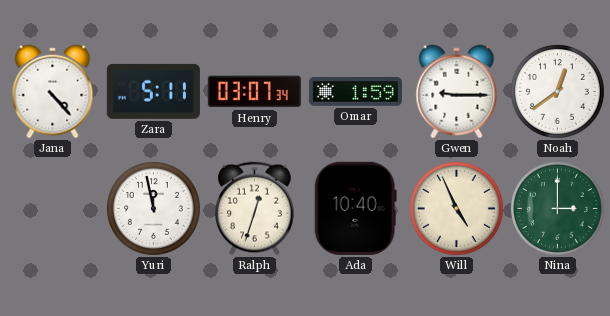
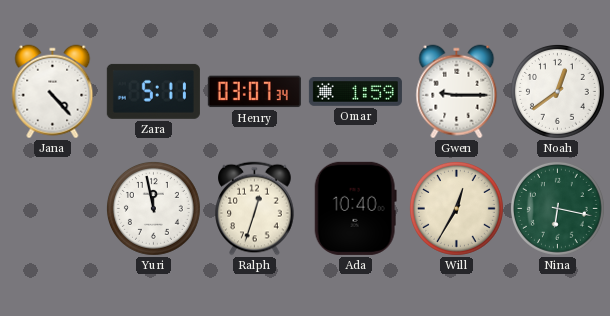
Will: 4:56 -> 12:35 (456, 208)
Nina: 3:00 -> 6:17 (557, 208)
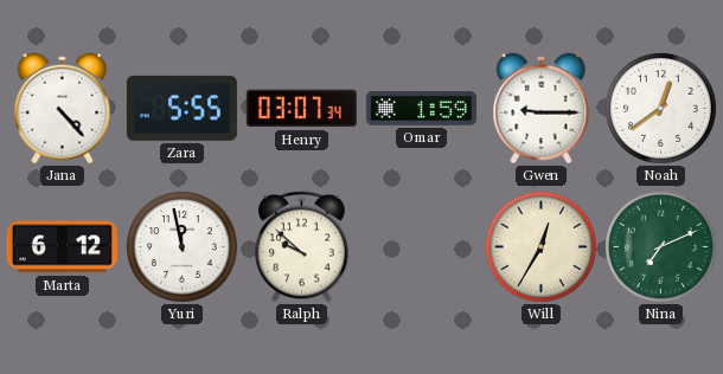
Zara: 5:11 -> 5:55 (181, 108)
Marta: none -> 6:12 (62, 247)
Ralph: 12:33 -> 9:52 (302, 247)
Ada: 10:40 -> none (355, 208)
Nina: 6:17 -> 7:11 (660, 246)
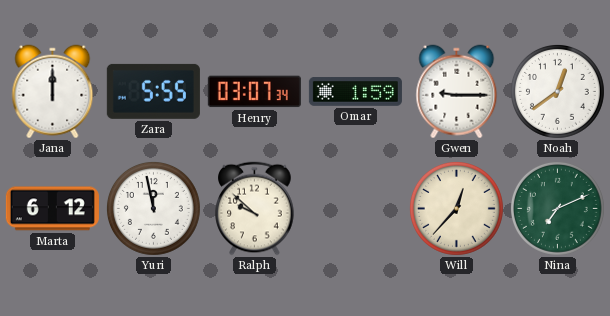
Jana: 4:23 -> 12:00 (53, 92)
Will: 12:35 -> 12:37 (456, 208)
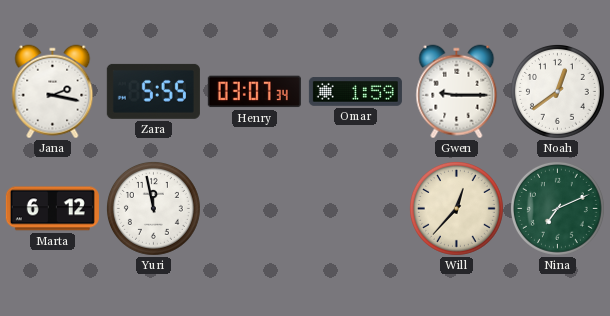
Jana: 12:00 -> 2:17 (53, 92)
Ralph: 9:52 -> none (255, 209)
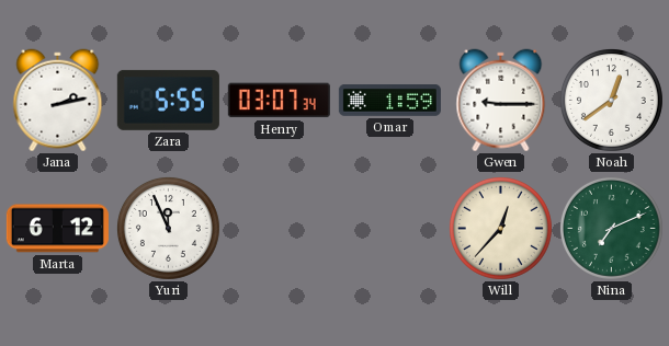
Jana: 2:17 -> 2:13 (58, 101)
Yuri: 11:58 -> 11:56 (168, 228)
